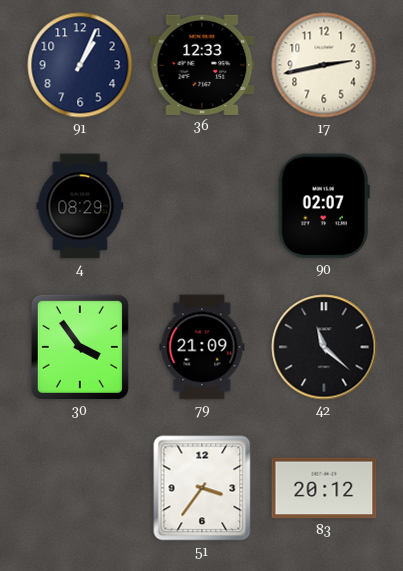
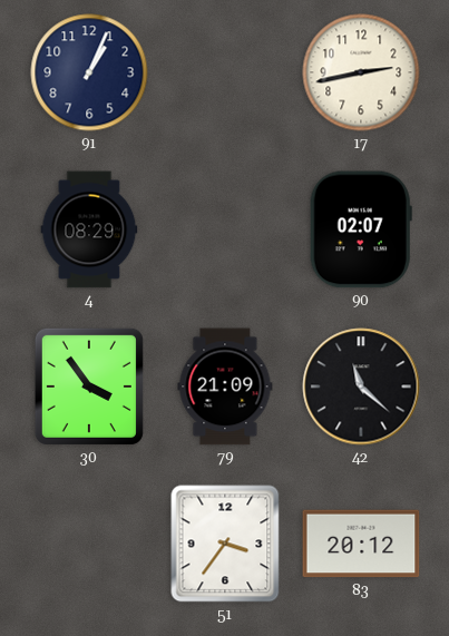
36: 12:33 -> none (202, 65)
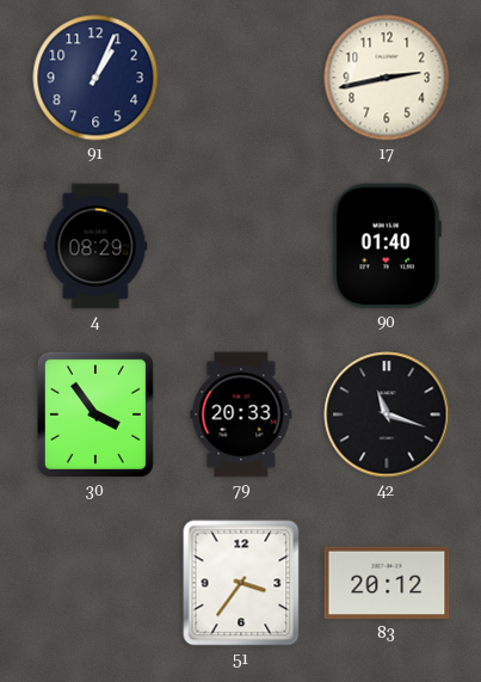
90: 02:07 -> 01:40 (387, 246)
79: 21:09 -> 20:33 (241, 414)
42: 11:22 -> 11:18 (387, 414)
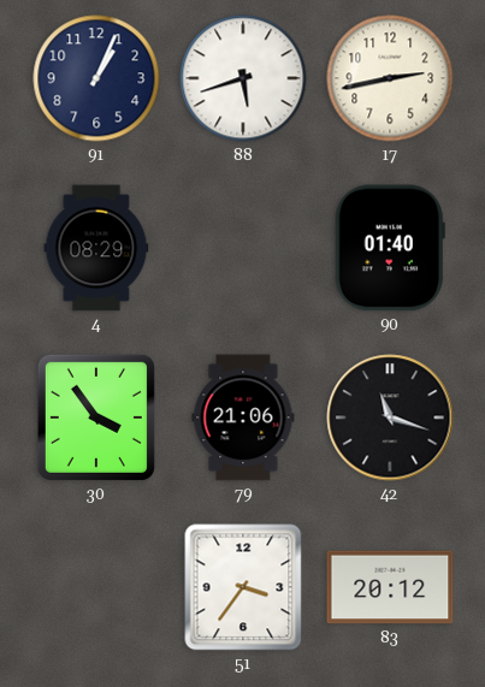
88: none -> 5:42 (243, 78)
79: 20:33 -> 21:06 (243, 417)
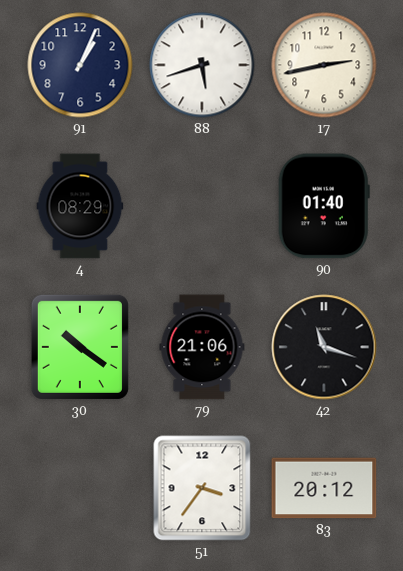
30: 3:54 -> 10:21 (80, 347)
